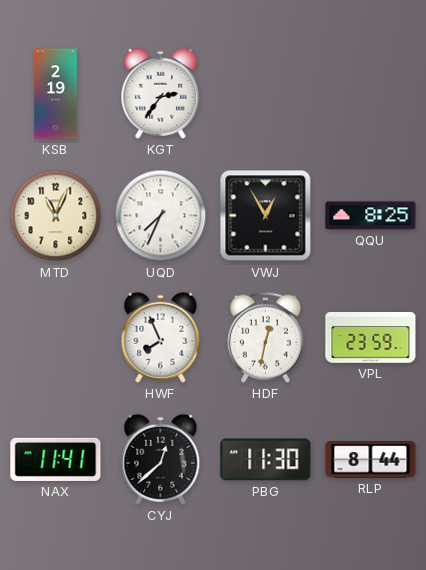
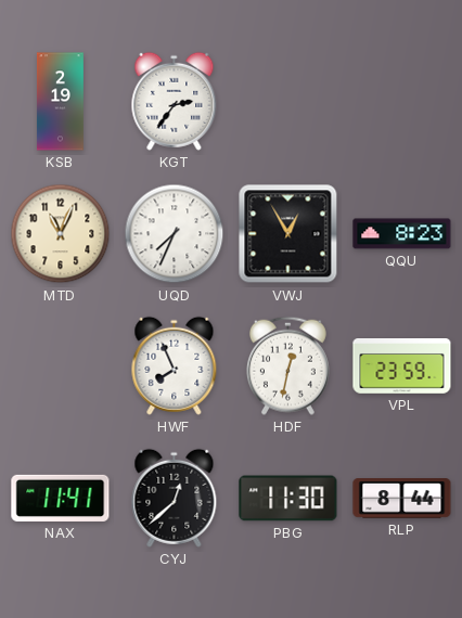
QQU: 8:25 -> 8:23 (402, 234)
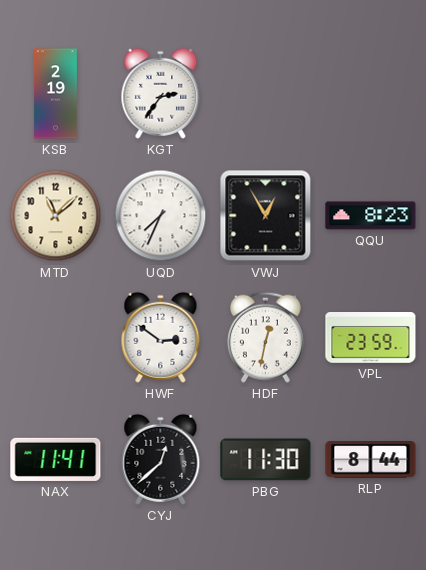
MTD: 11:04 -> 11:08 (56, 216)
HWF: 7:56 -> 2:51 (161, 337)
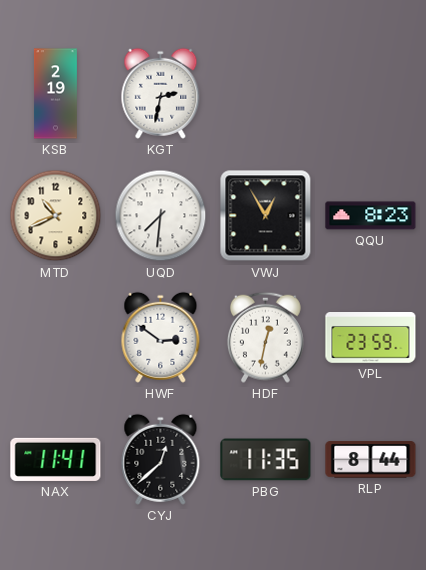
KGT: 2:36 -> 2:32 (161, 93)
MTD: 11:08 -> 10:41 (56, 216)
UQD: 7:34 -> 7:31 (161, 216)
PBG: 11:30 -> 11:35 (266, 460)
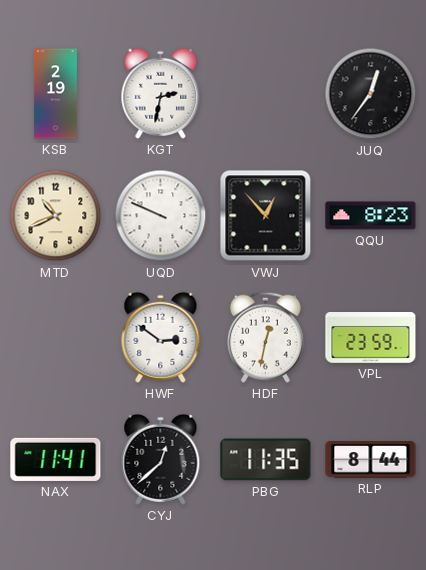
JUQ: none -> 12:36 (371, 94)
UQD: 7:31 -> 9:49 (161, 216)
VWJ: 12:55 -> 12:53 (266, 216)
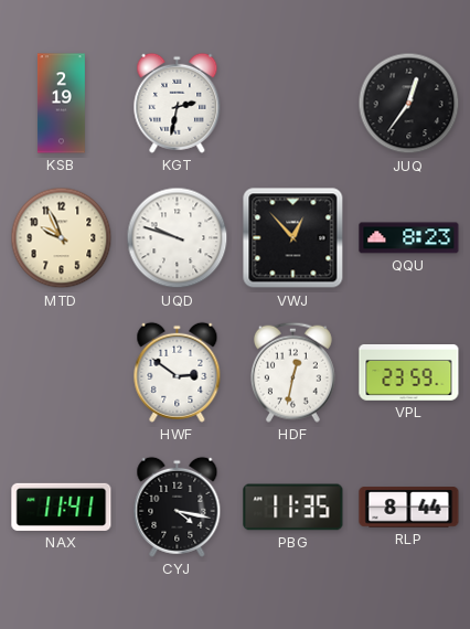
MTD: 10:41 -> 9:56 (62, 238)
UQD: 9:49 -> 9:48 (178, 238)
CYJ: 12:38 -> 4:17 (178, 507)
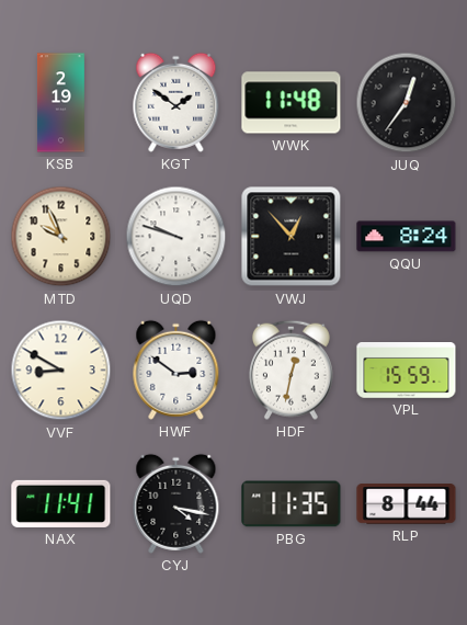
KGT: 2:32 -> 1:51 (176, 102)
WWK: none -> 11:48 (292, 103)
QQU: 8:23 -> 8:24 (407, 237)
VVF: none -> 8:50 (61, 371)
VPL: 23:59 -> 15:59 (407, 371)
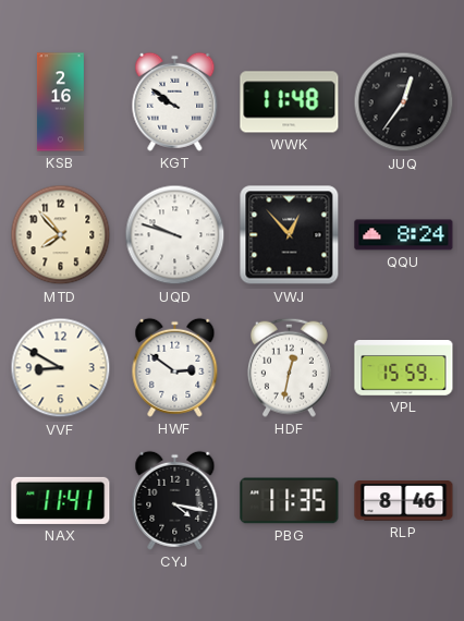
KSB: 2:19 -> 2:16 (60, 102)
KGT: 1:51 -> 9:51 (175, 101)
MTD: 9:56 -> 7:53 (61, 235)
RLP: 8:44 -> 8:46 (404, 501)
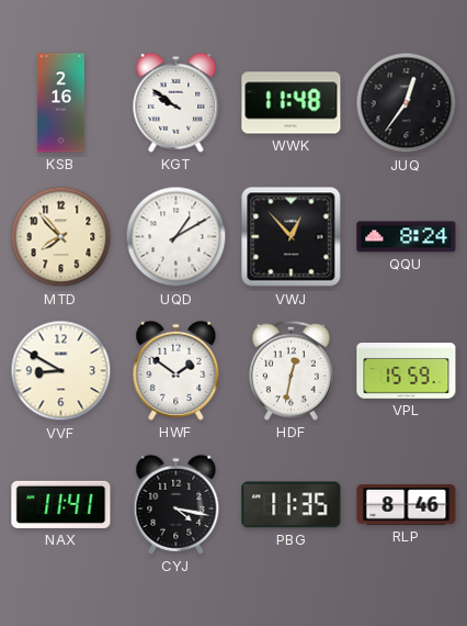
UQD: 9:48 -> 1:10 (176, 237)
HWF: 2:51 -> 1:51 (176, 370)
